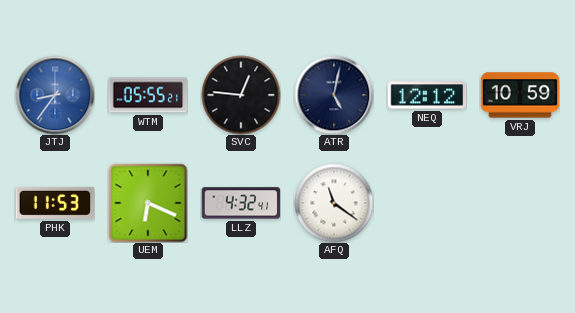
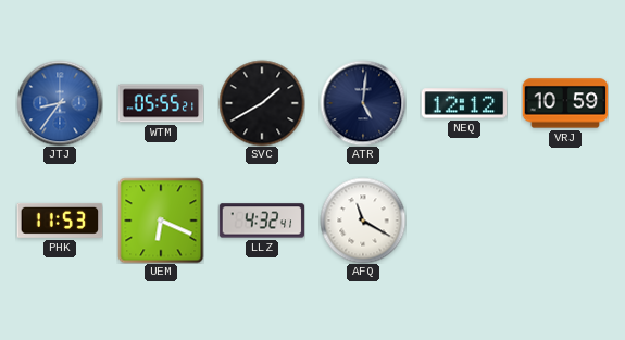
SVC: 12:46 -> 1:40 (262, 103)
ATR: 5:02 -> 5:01 (363, 103)
AFQ: 11:21 -> 11:20 (363, 221)
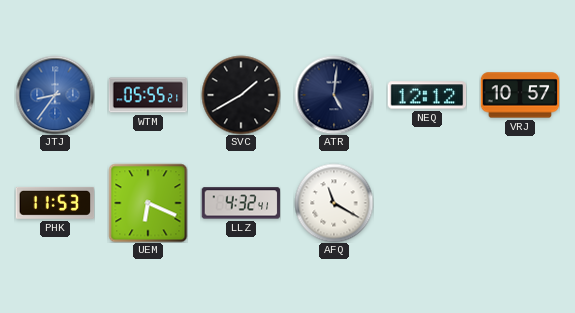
VRJ: 10:59 -> 10:57 (520, 95)
